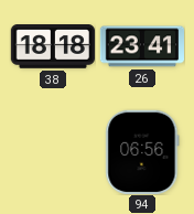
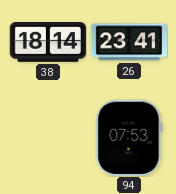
38: 18:18 -> 18:14 (47, 43)
94: 06:56 -> 07:53 (129, 137)
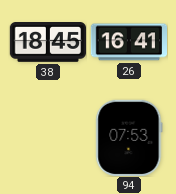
38: 18:14 -> 18:45 (47, 43)
26: 23:41 -> 16:41 (128, 42)
